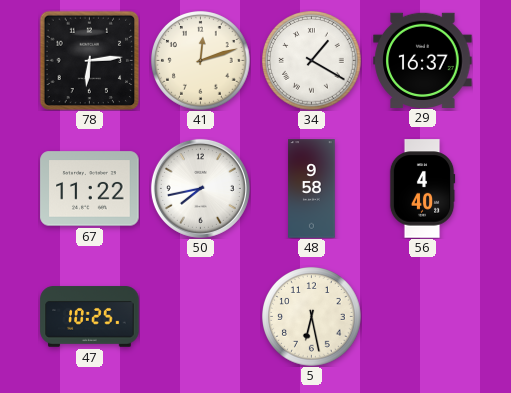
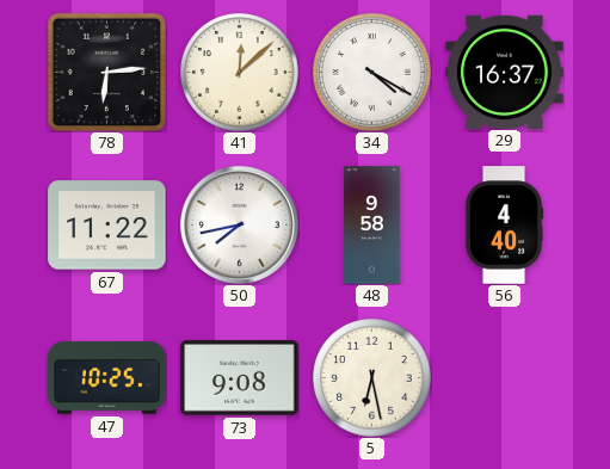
41: 12:12 -> 12:08 (240, 73)
34: 1:20 -> 4:20 (372, 73)
73: none -> 9:08 (240, 378)
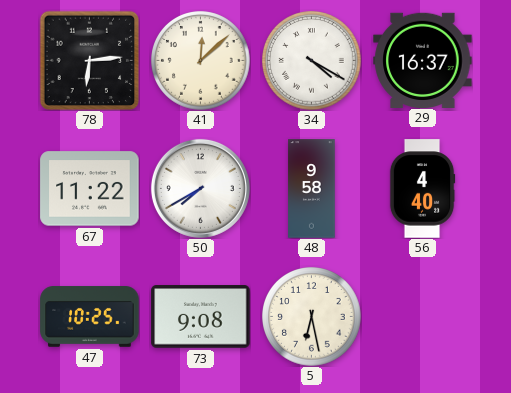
50: 7:43 -> 7:40 (200, 188)
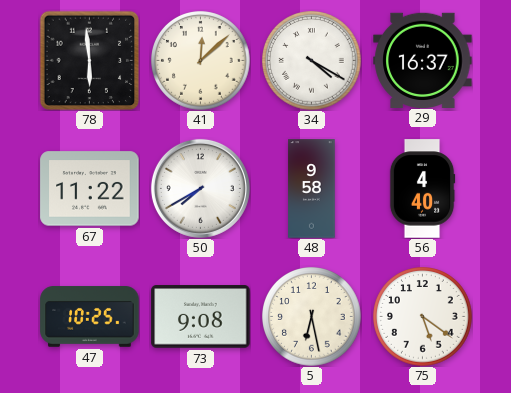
78: 6:14 -> 5:59 (89, 60)
75: none -> 5:21 (423, 317)
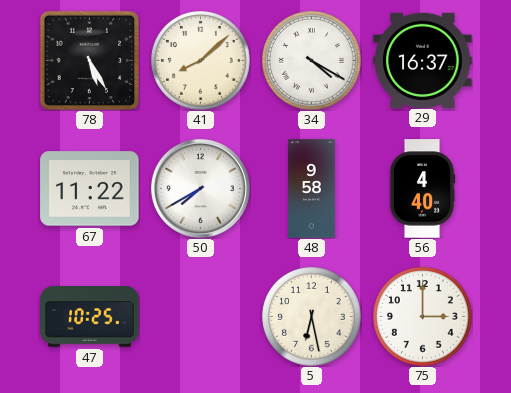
78: 5:59 -> 5:25 (89, 60)
41: 12:08 -> 8:08 (201, 61)
73: 9:08 -> none (201, 317)
75: 5:21 -> 3:00 (423, 317)
